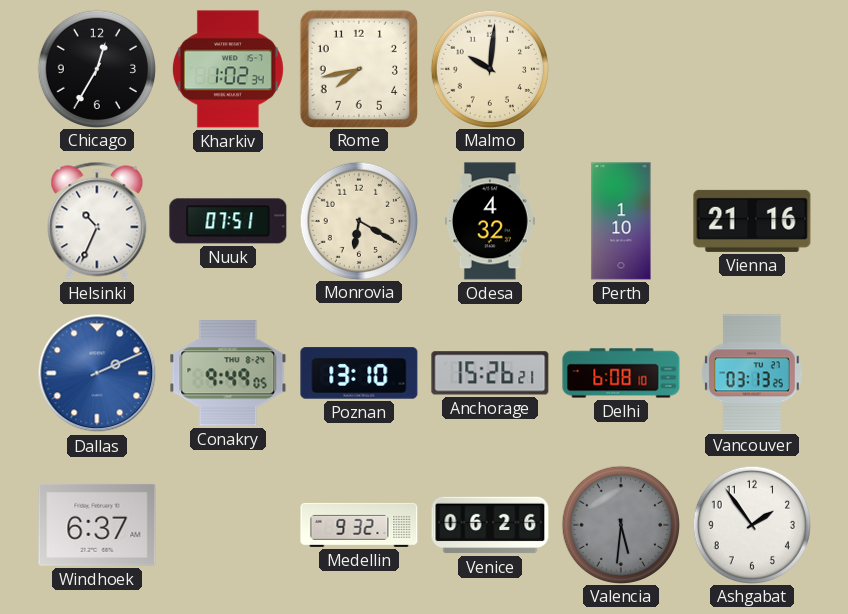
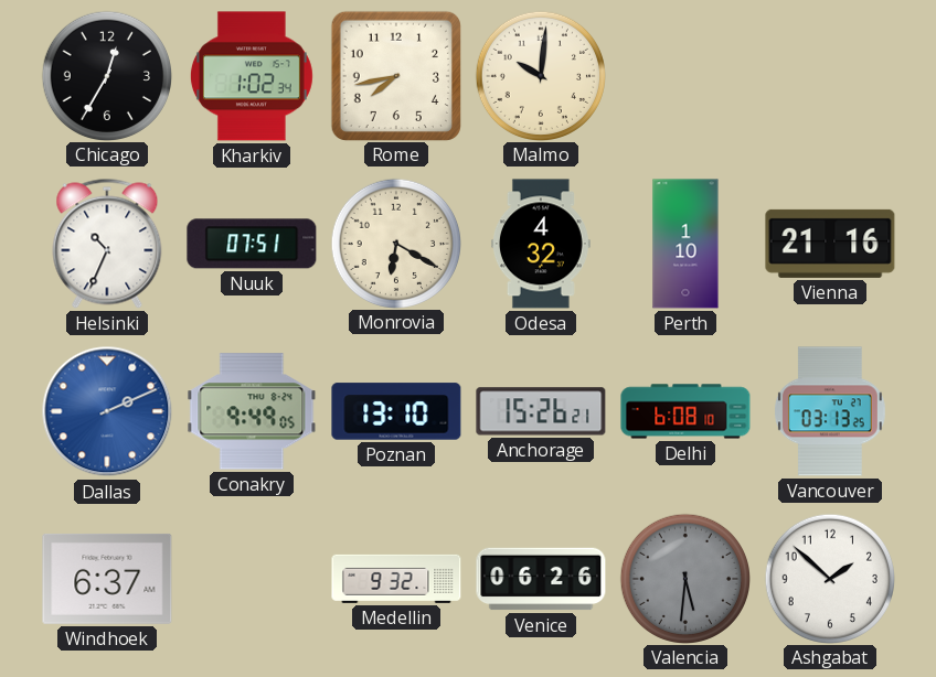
Ashgabat: 1:54 -> 1:52 (829, 578)
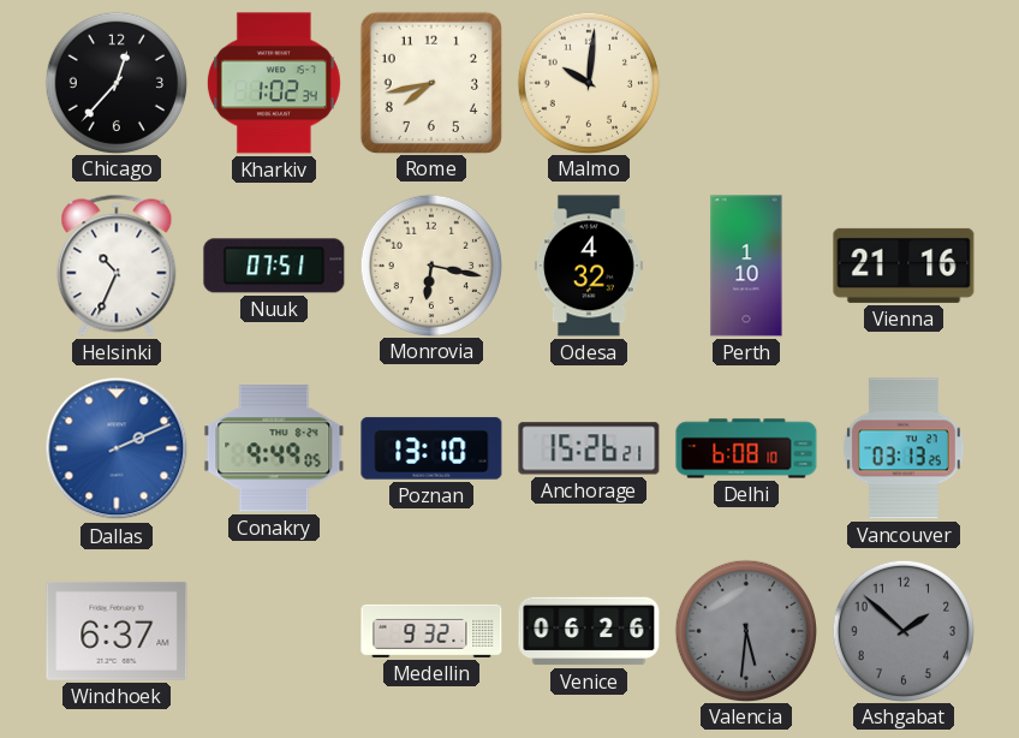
Chicago: 12:35 -> 12:37 (115, 82)
Monrovia: 6:20 -> 6:17 (430, 264)
Ashgabat dial: white -> grey (902, 630)
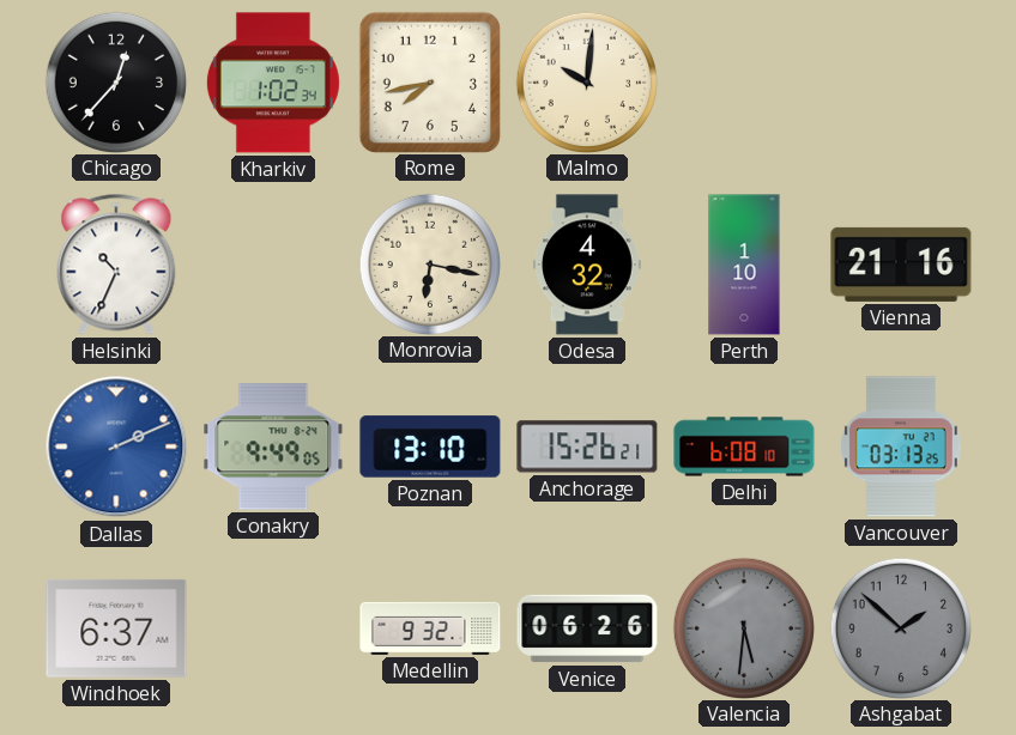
Nuuk: 07:51 -> none (274, 266)
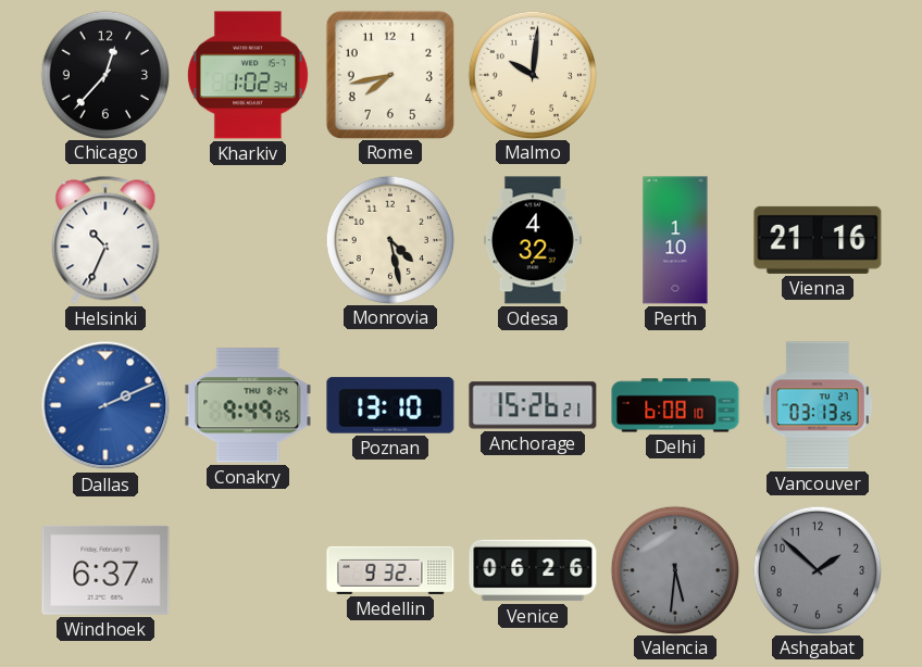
Monrovia: 6:17 -> 4:28 (389, 239)
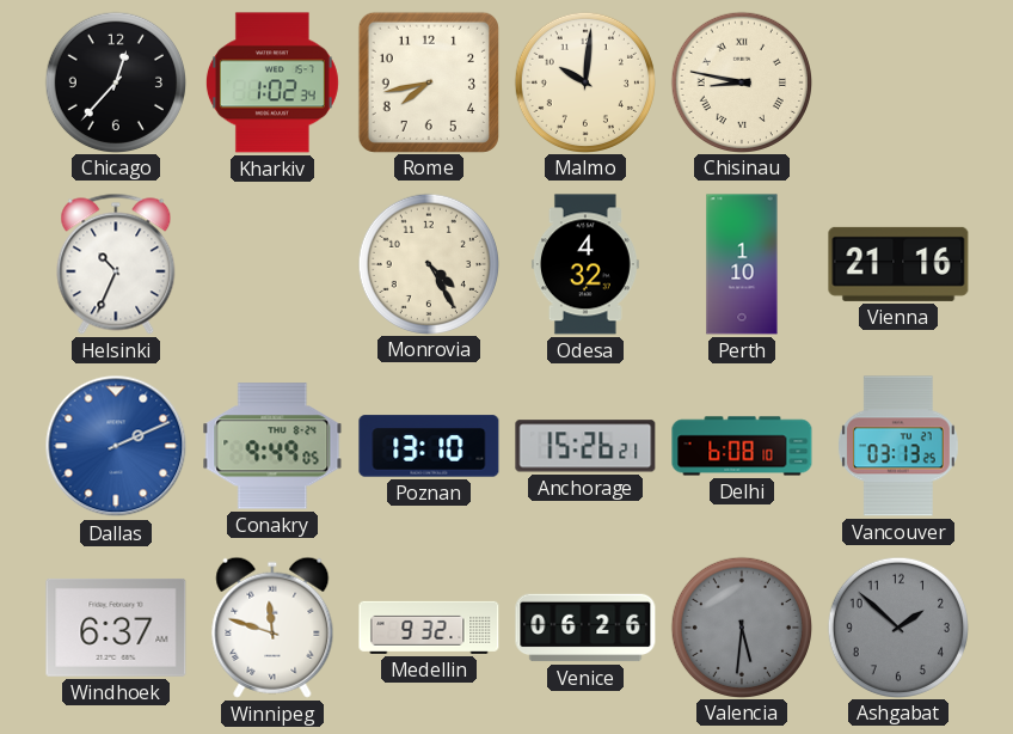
Chisinau: none -> 8:47 (741, 81)
Monrovia: 4:28 -> 4:25 (428, 263)
Winnipeg: none -> 11:48 (272, 628)
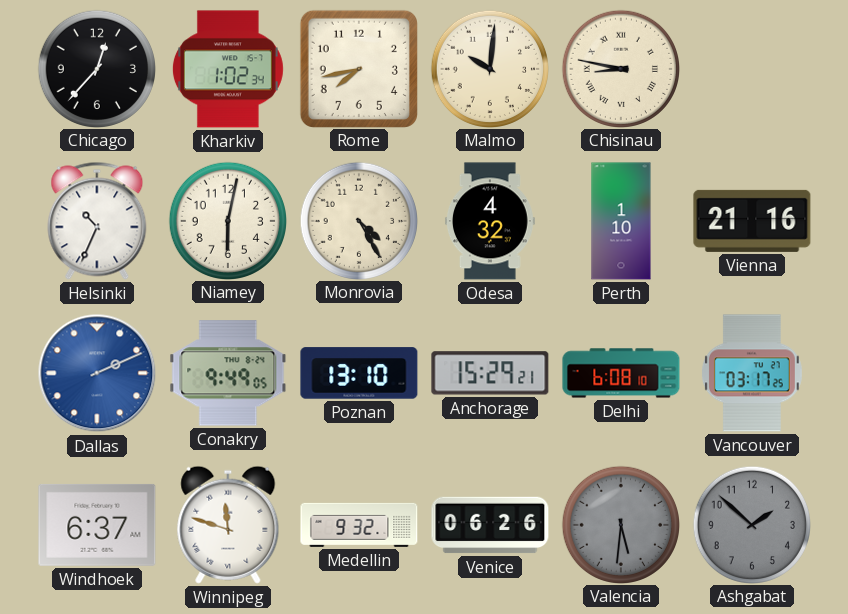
Niamey: none -> 6:02 (227, 220)
Anchorage: 15:26 -> 15:29 (490, 373)
Vancouver: 03:13 -> 03:17 (752, 373)
